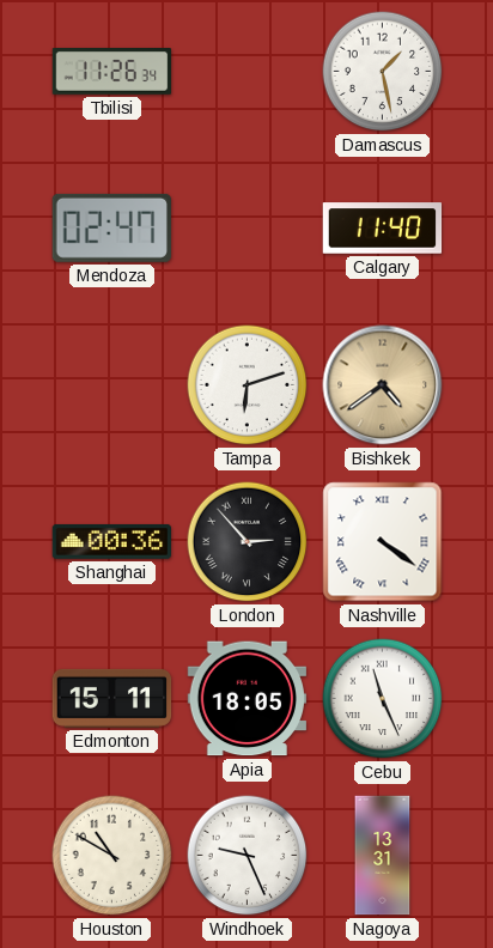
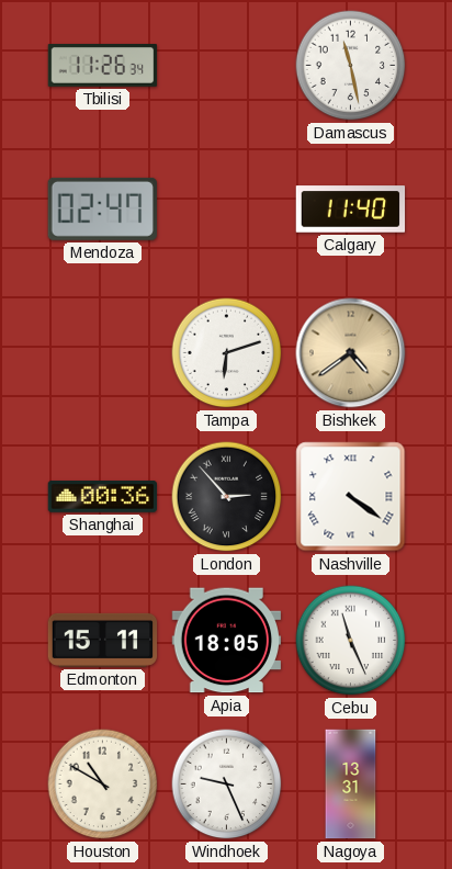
Damascus: 1:28 -> 11:28 (351, 66)
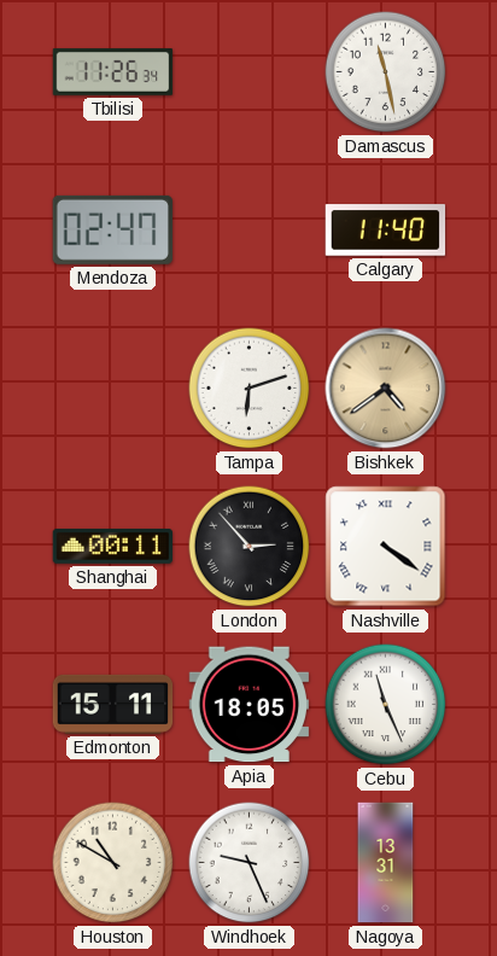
Shanghai: 00:36 -> 00:11 (113, 546)
